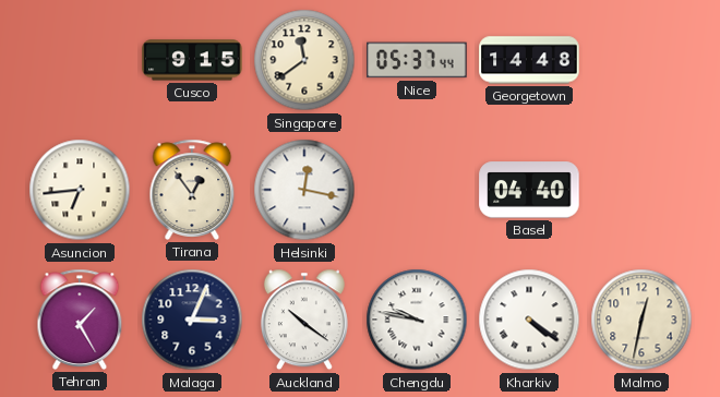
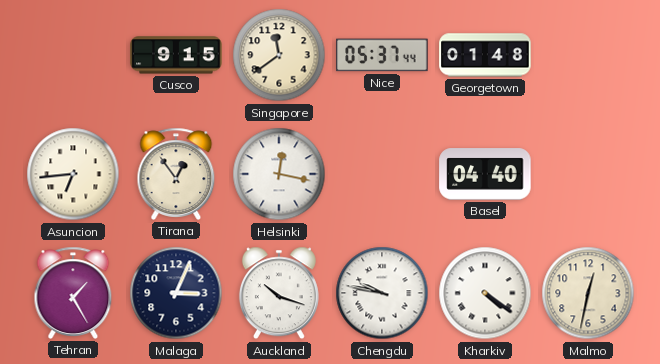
Georgetown: 14:48 -> 01:48 (485, 55)
Auckland: 10:21 -> 10:18 (279, 293)
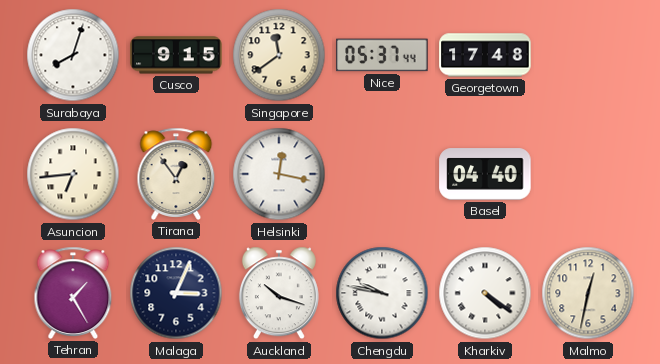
Surabaya: none -> 8:03 (73, 55)
Georgetown: 01:48 -> 17:48 (485, 55)
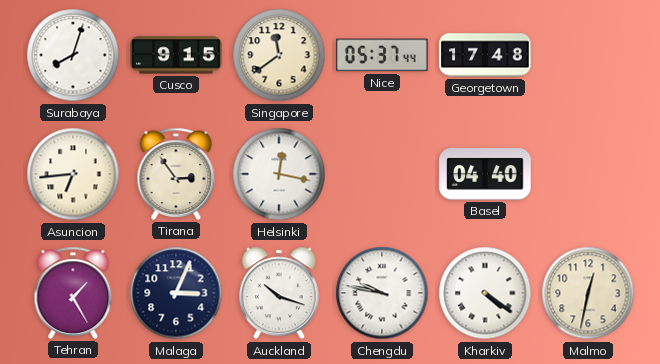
Tirana: 12:54 -> 2:54 (176, 174)
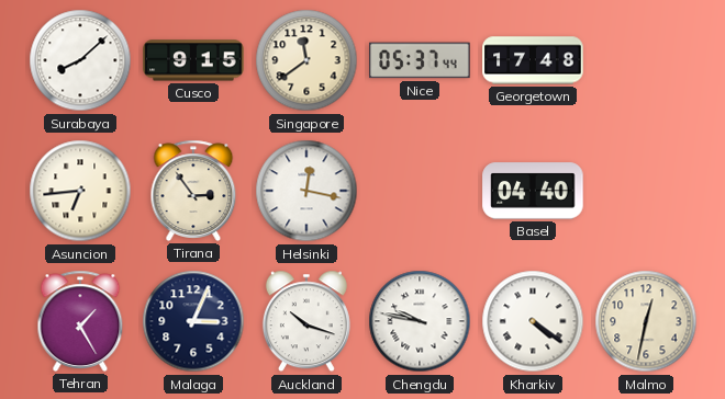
Surabaya: 8:03 -> 8:08 (80, 60)
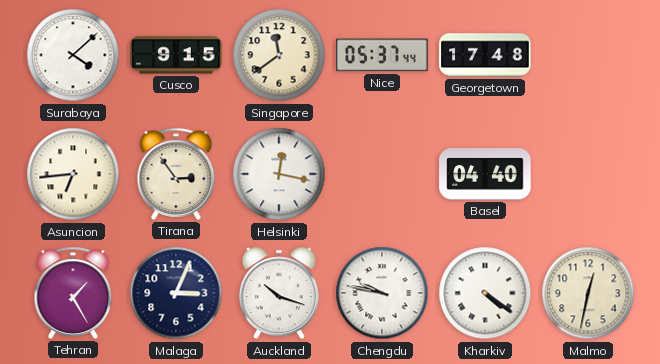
Surabaya: 8:08 -> 4:08 (73, 55)
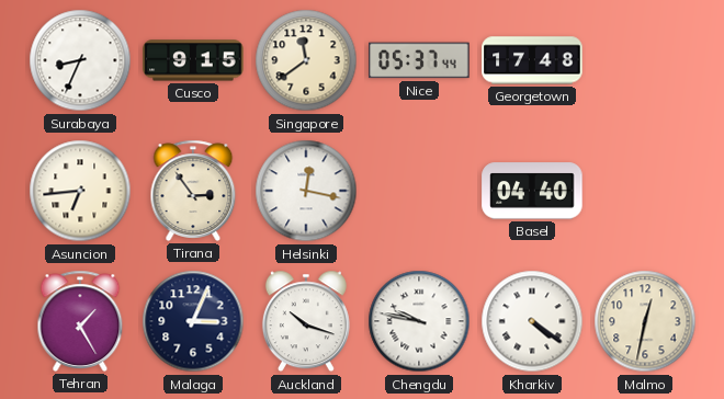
Surabaya: 4:08 -> 8:34 (80, 60)
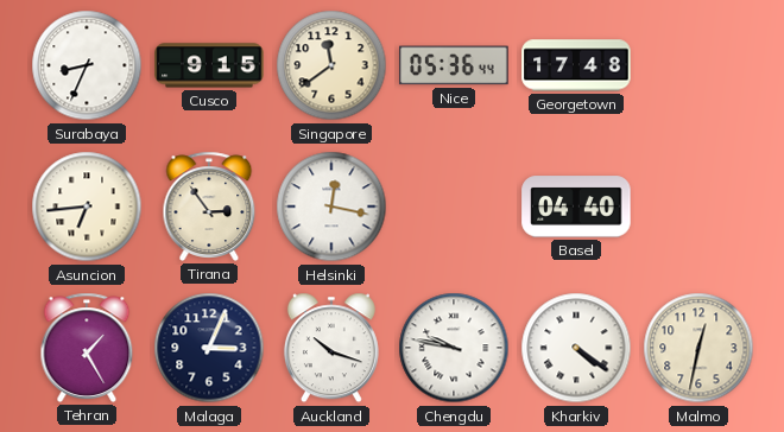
Nice: 05:37 -> 05:36 (454, 65)
